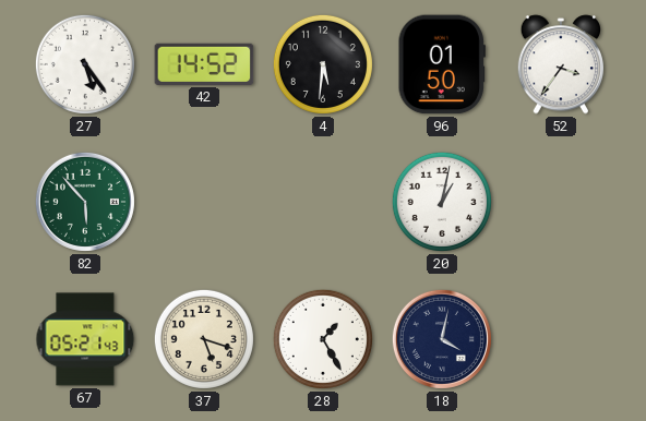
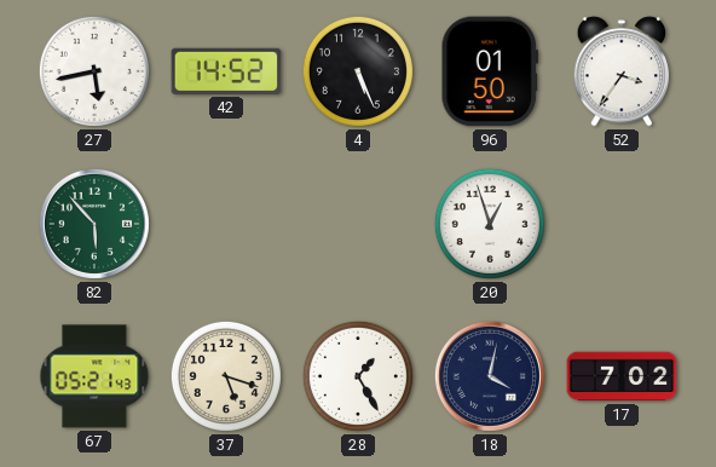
27: 5:24 -> 5:43 (94, 71)
4: 5:31 -> 5:26 (358, 71)
20: 1:02 -> 12:57 (490, 224)
17: none -> 7:02 (622, 376)
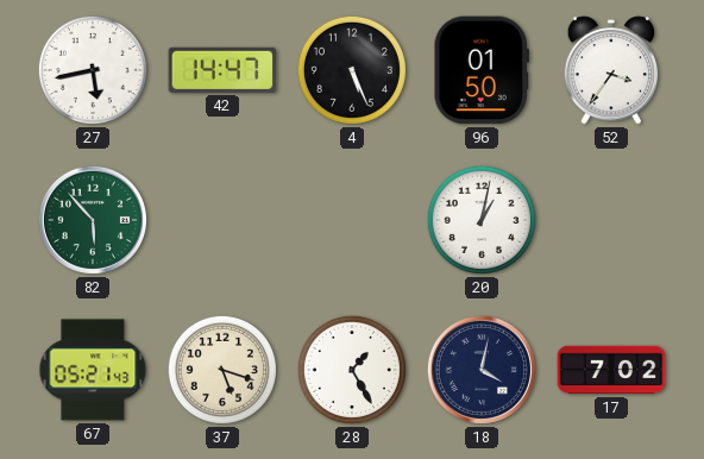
42: 14:52 -> 14:47 (222, 70)
20: 12:57 -> 1:02 (482, 220)
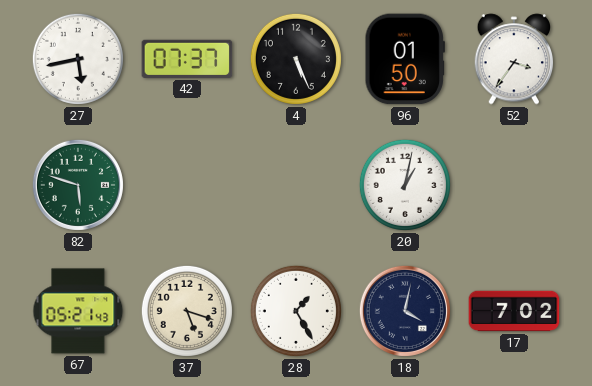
42: 14:47 -> 07:37 (187, 59)
82: 5:53 -> 5:48 (78, 185)
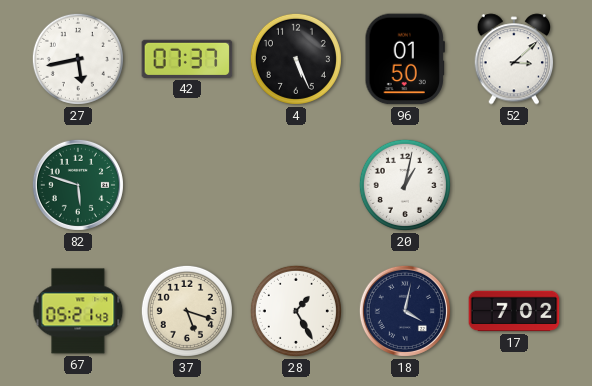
52: 3:36 -> 3:08 (514, 59)
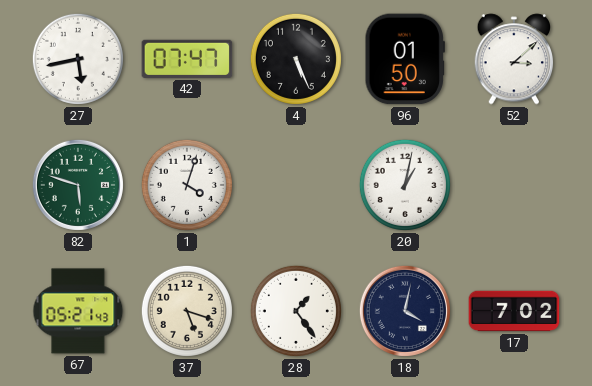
42: 07:37 -> 07:47 (187, 59)
1: none -> 4:03 (187, 185)
28: 1:25 -> 1:24 (296, 311)
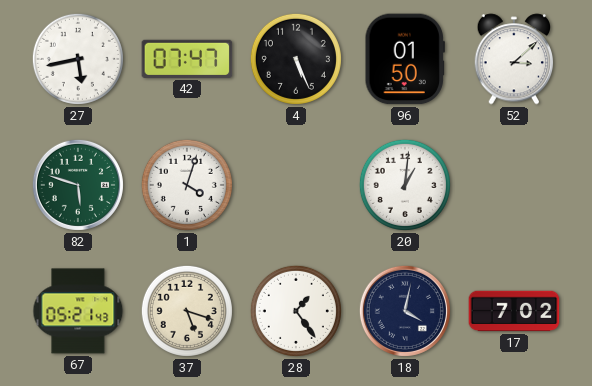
20: 1:02 -> 1:01 (405, 185)
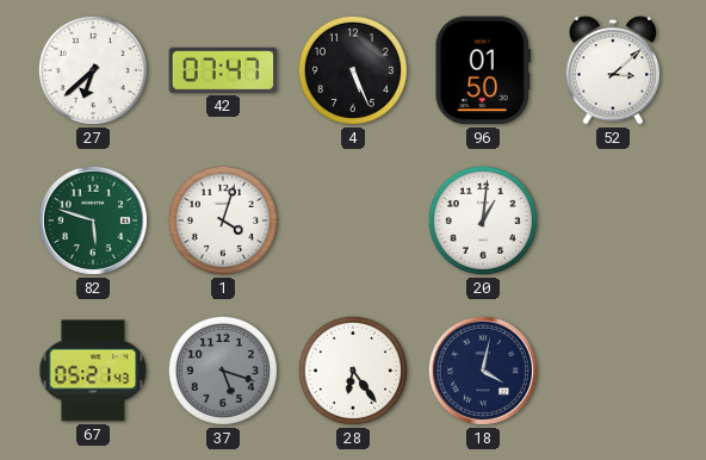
27: 5:43 -> 6:38 (93, 70)
37 dial: cream -> grey (223, 371)
28: 1:24 -> 6:24 (353, 371)
17: 7:02 -> none (514, 311)
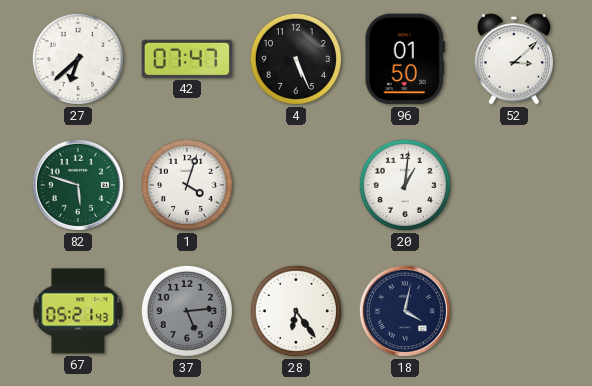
37: 5:18 -> 5:14 (187, 311)
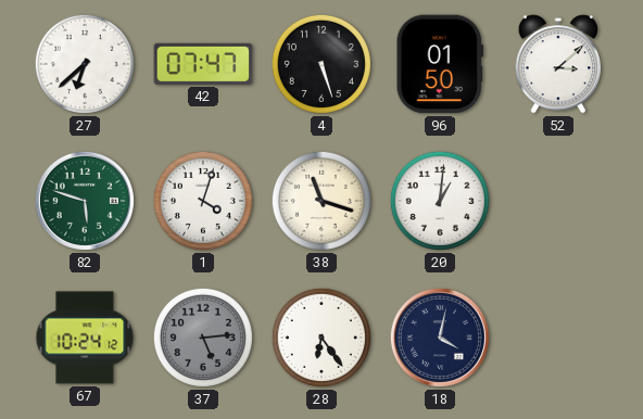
4: 5:26 -> 5:27 (321, 64)
38: none -> 11:18 (321, 201)
67: 05:21 -> 10:24 (85, 338)
